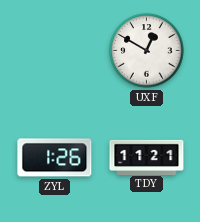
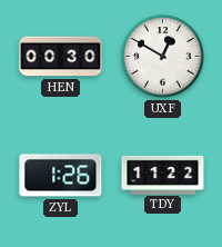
HEN: none -> 00:30 (61, 57)
TDY: 11:21 -> 11:22 (163, 175)
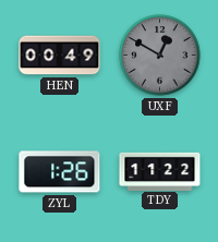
HEN: 00:30 -> 00:49 (60, 56)
UXF dial: white -> grey (160, 56)
